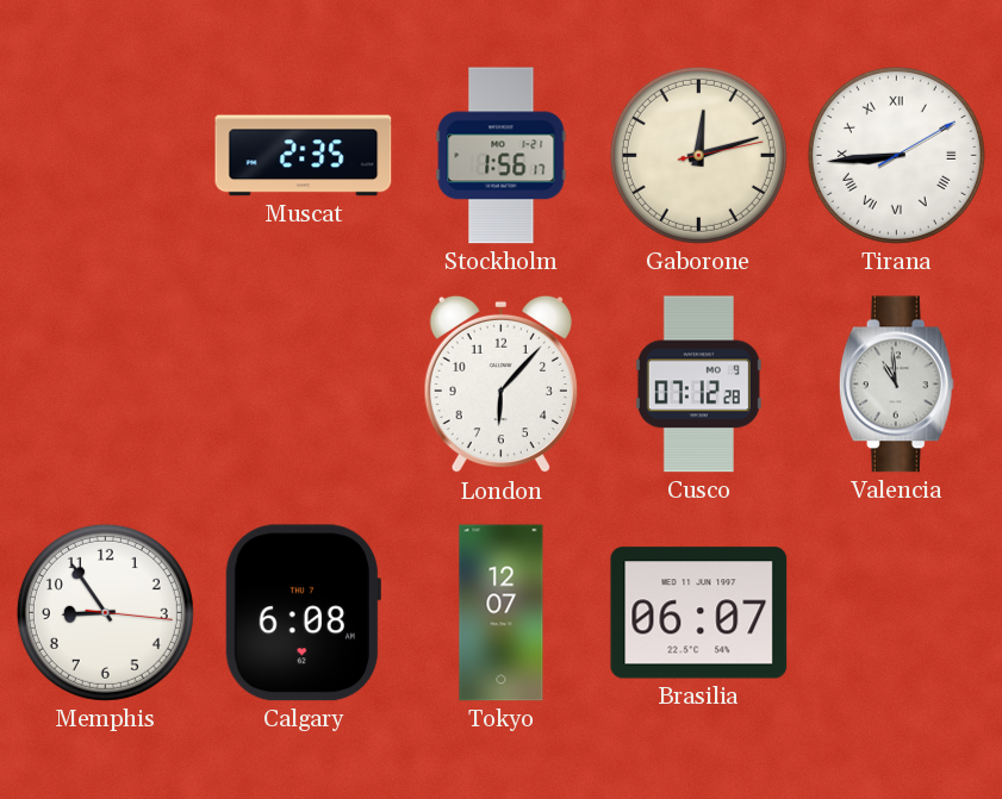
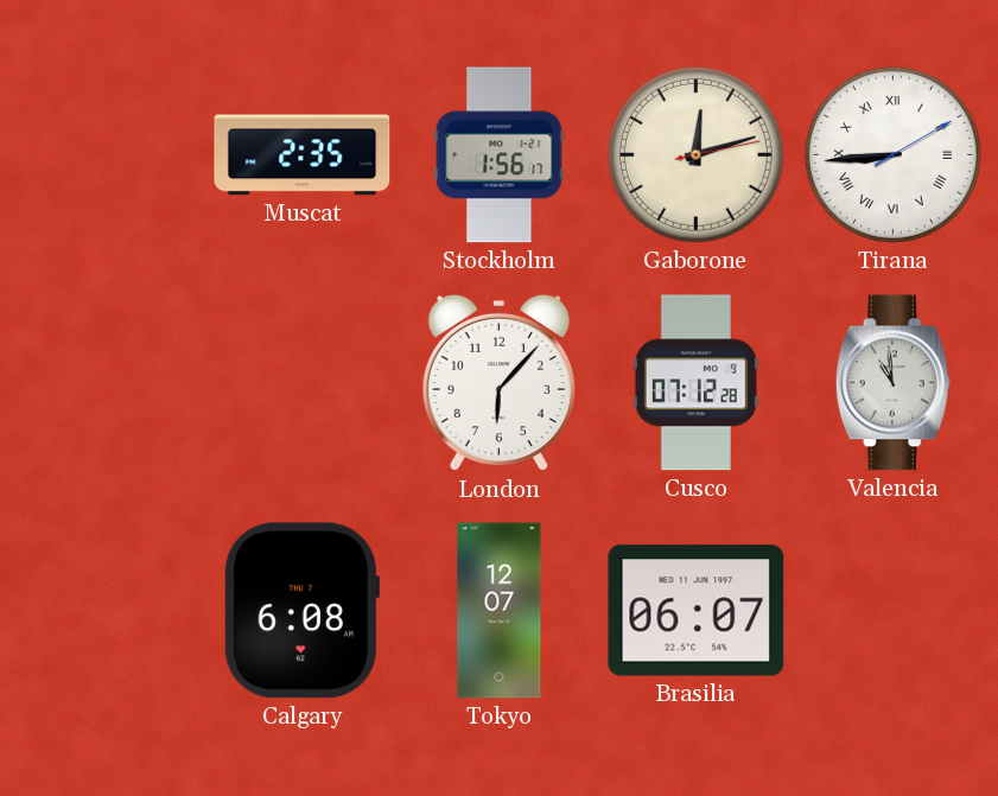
Memphis: 8:54 -> none (105, 612)
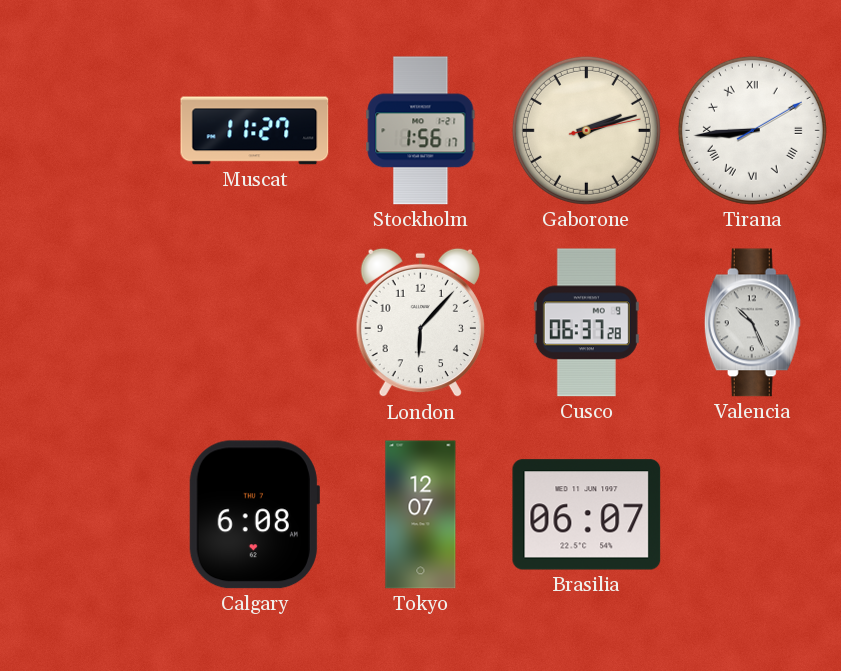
Muscat: 2:35 -> 11:27 (255, 131)
Gaborone: 12:12 -> 2:12 (586, 130)
Cusco: 07:12 -> 06:37 (586, 323)
Valencia: 10:59 -> 10:26 (752, 323)
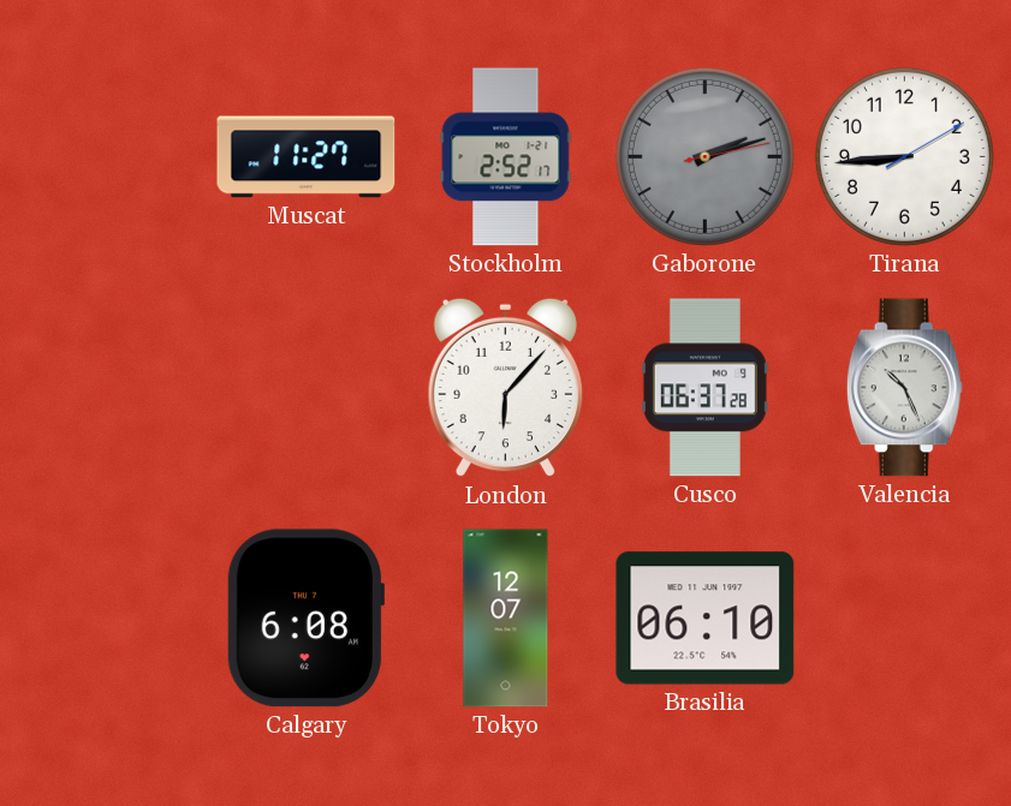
Stockholm: 1:56 -> 2:52 (506, 157)
Gaborone dial: cream -> grey (704, 156)
Tirana numerals: Roman -> Arabic (904, 156)
Brasilia: 06:07 -> 06:10 (706, 619)
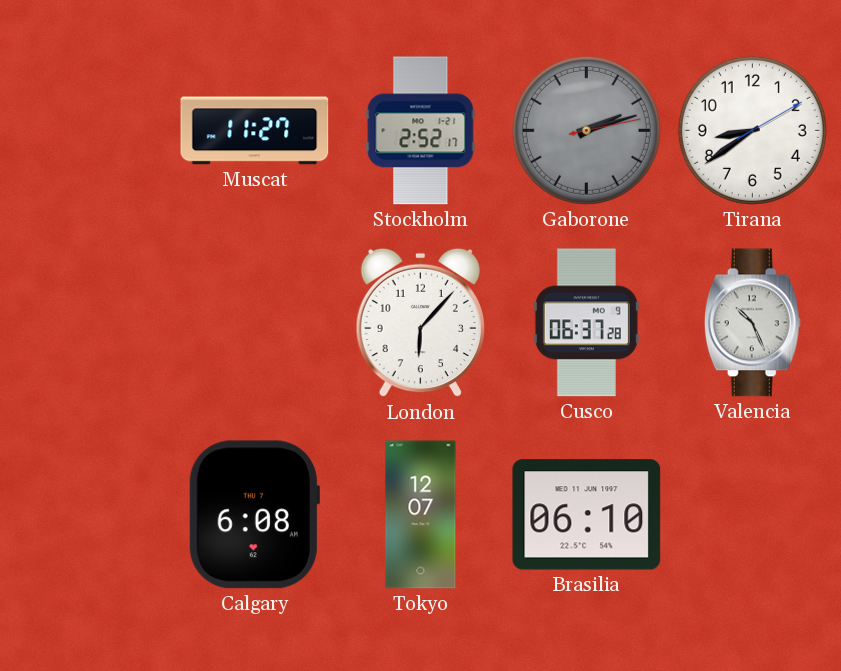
Tirana: 8:44 -> 8:39 (752, 130)
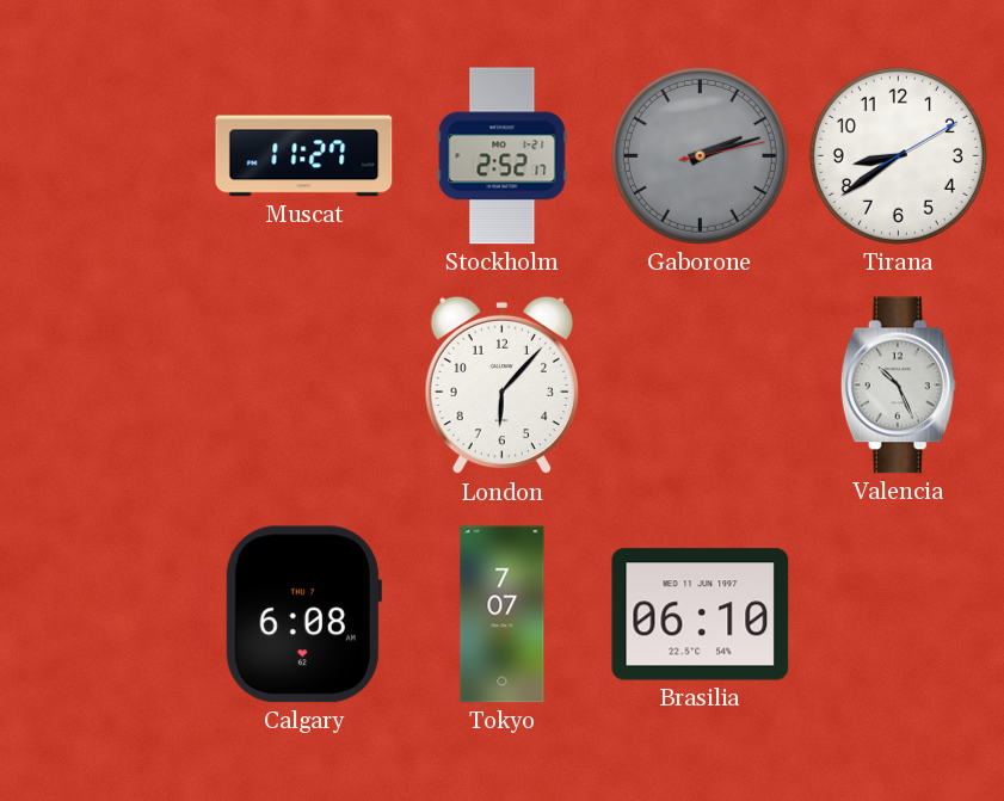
Cusco: 06:37 -> none (586, 323)
Tokyo: 12:07 -> 7:07 (503, 615)
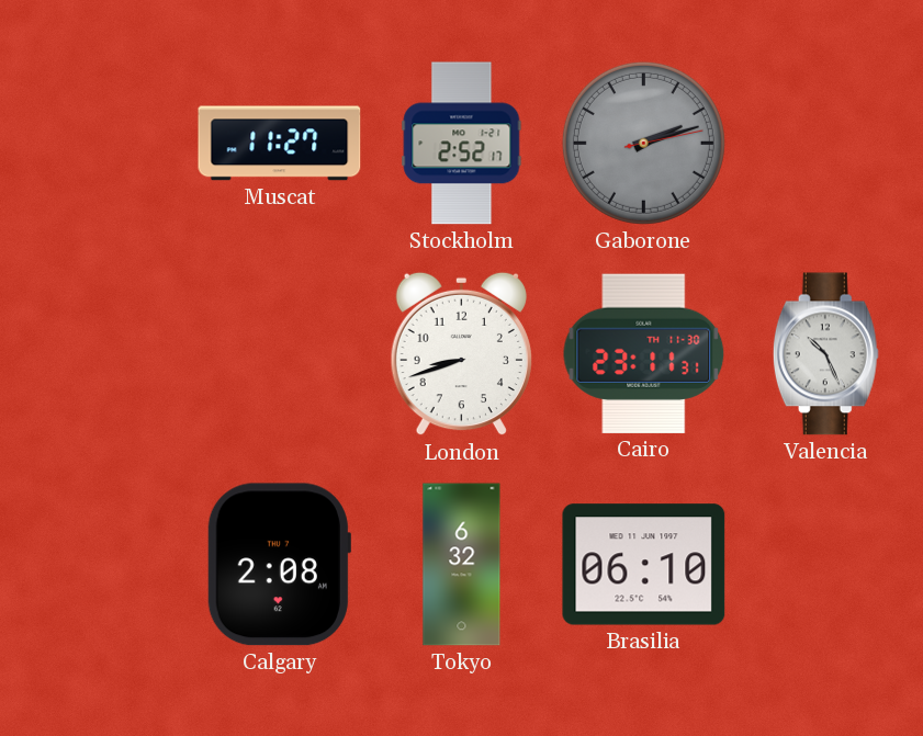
Tirana: 8:39 -> none (898, 155)
London: 6:07 -> 8:42 (461, 354)
Cairo: none -> 23:11 (644, 353)
Calgary: 6:08 -> 2:08 (279, 565)
Tokyo: 7:07 -> 6:32 (462, 565)
